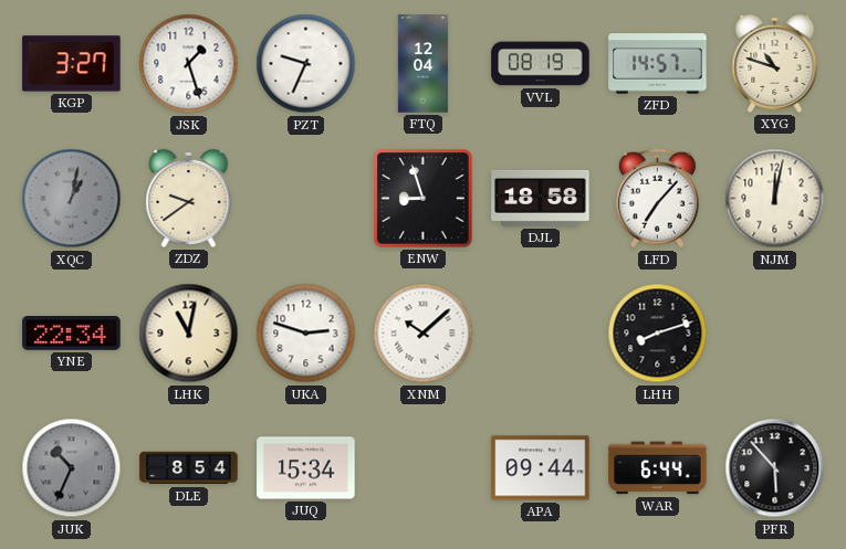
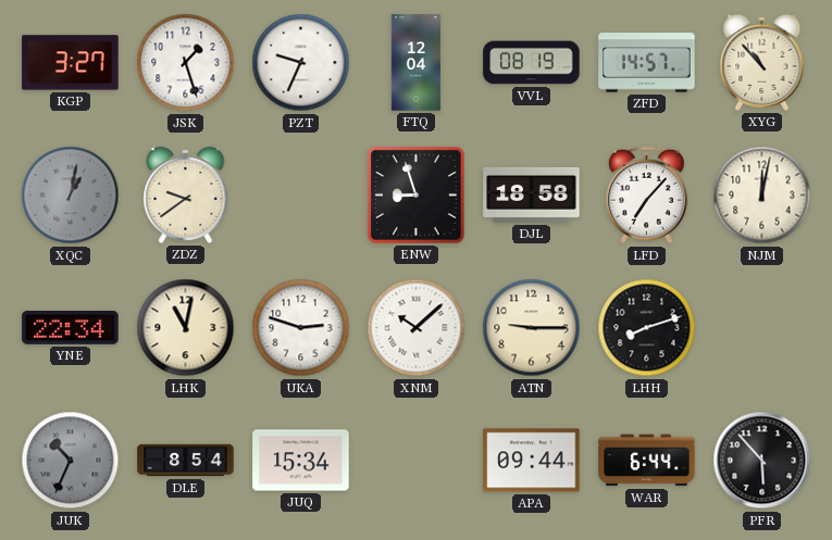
XYG: 10:48 -> 10:53 (762, 62)
ATN: none -> 9:15 (532, 328)
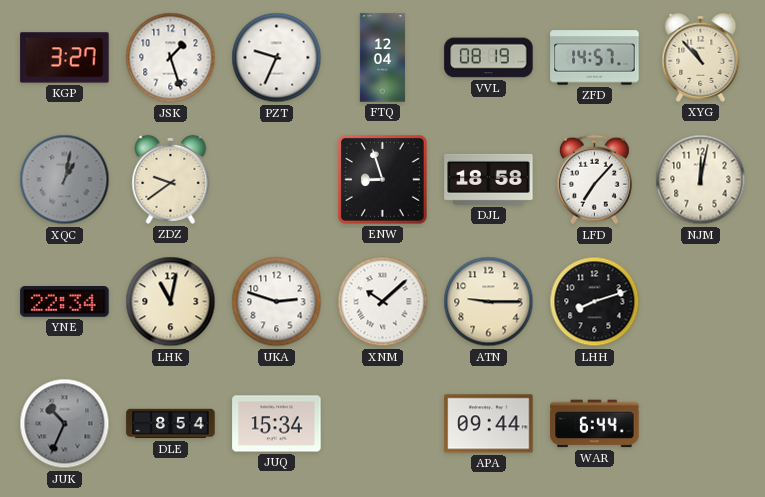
PFR: 5:53 -> none (762, 461)
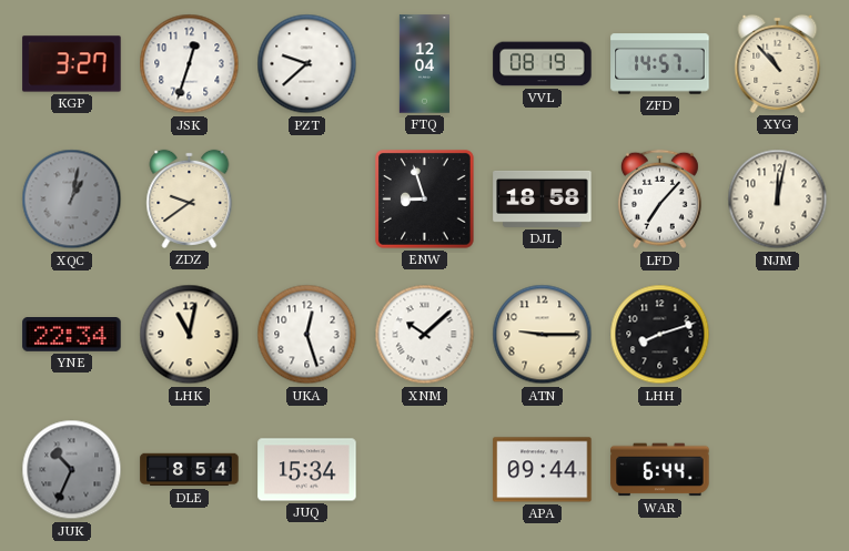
JSK: 1:27 -> 12:33 (190, 64)
PZT: 9:34 -> 9:38 (307, 64)
UKA: 2:48 -> 12:27 (307, 335)
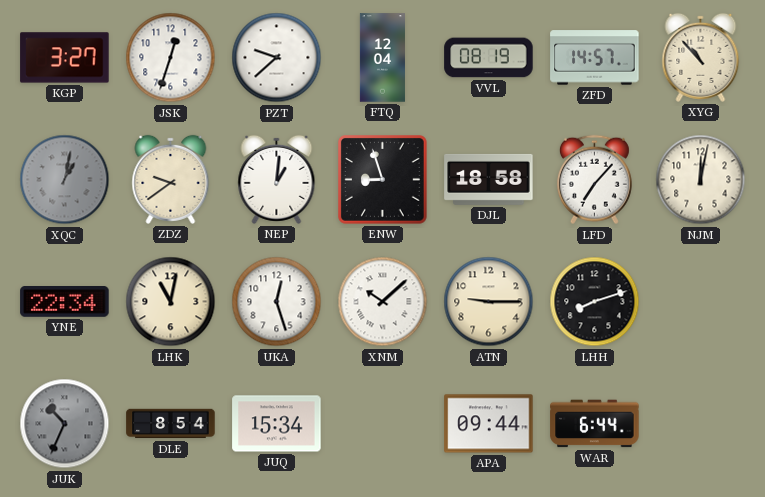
NEP: none -> 1:01 (277, 179)
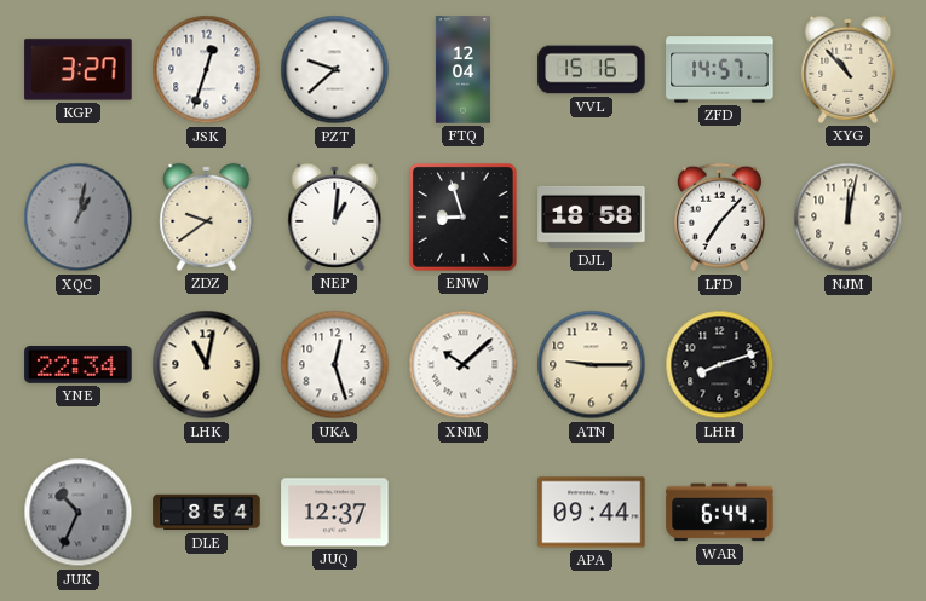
VVL: 08:19 -> 15:16 (592, 70)
JUQ: 15:34 -> 12:37 (335, 513)
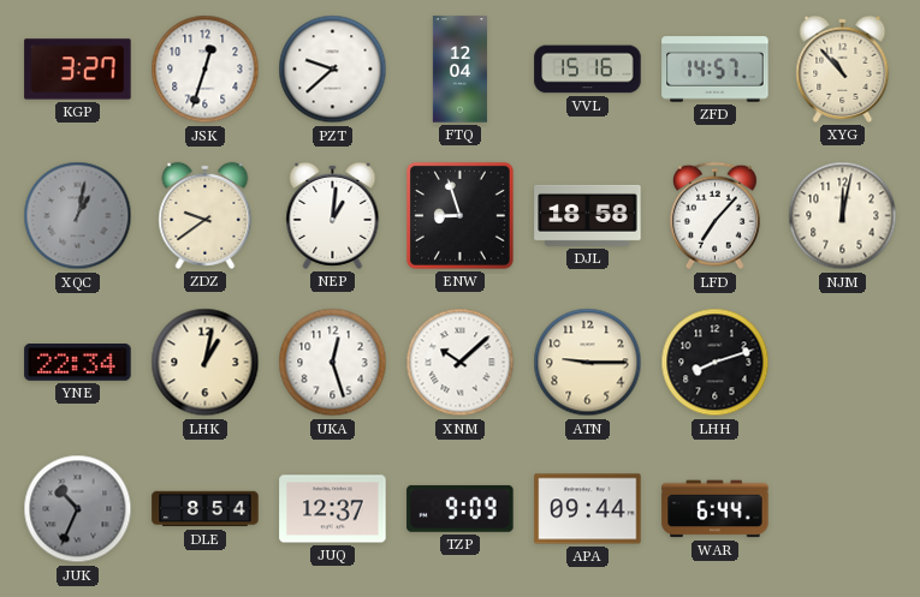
LHK: 11:02 -> 1:02 (206, 363)
TZP: none -> 9:09 (461, 508)
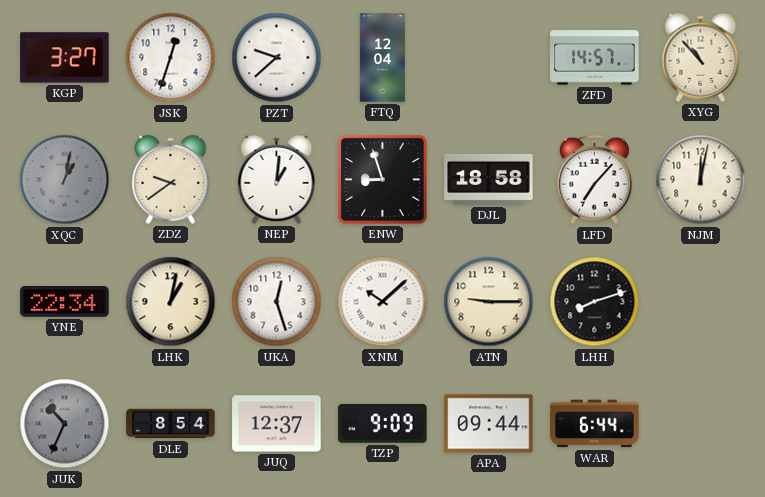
VVL: 15:16 -> none (588, 70)
